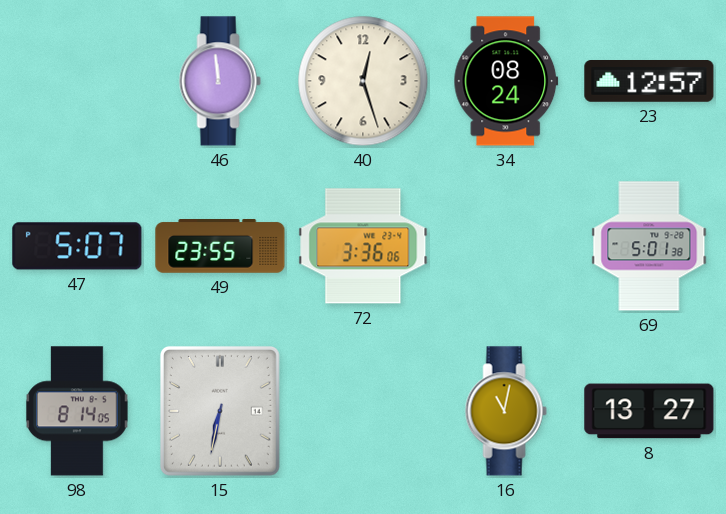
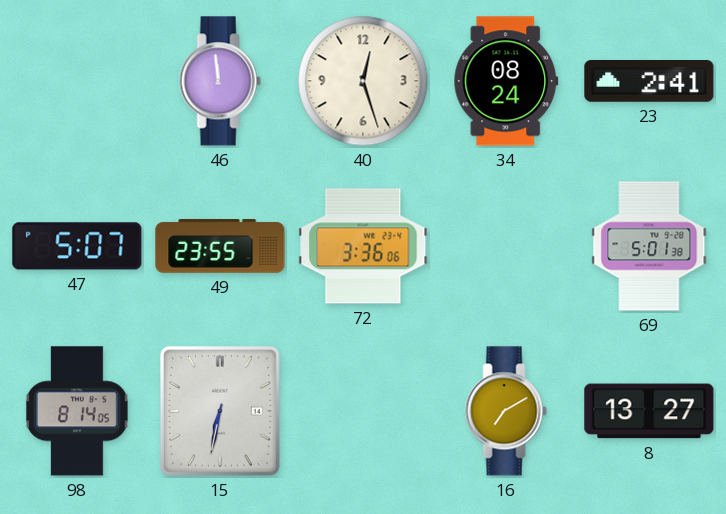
23: 12:57 -> 2:41 (649, 82)
16: 11:02 -> 7:10 (506, 411)
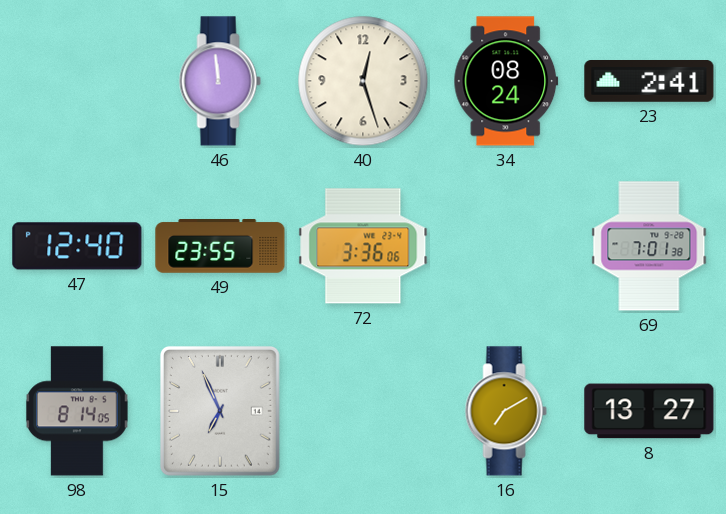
47: 5:07 -> 12:40 (77, 246)
69: 5:01 -> 7:01 (649, 246)
15: 6:32 -> 6:56 (220, 411)
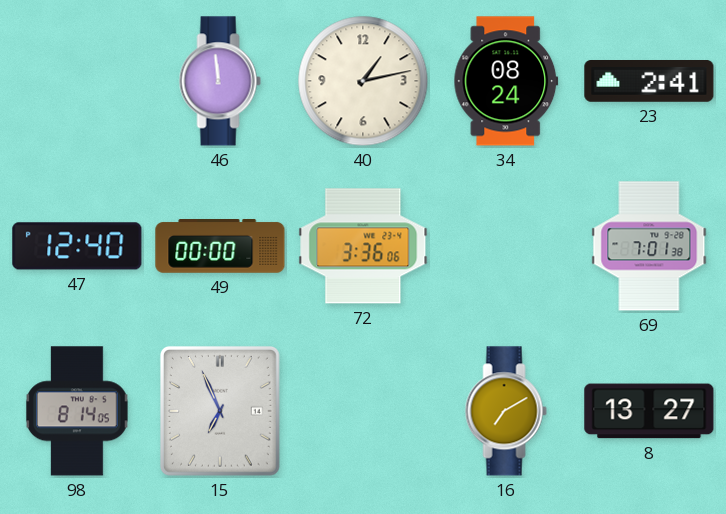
40: 12:27 -> 1:13 (363, 81)
49: 23:55 -> 00:00 (220, 247)
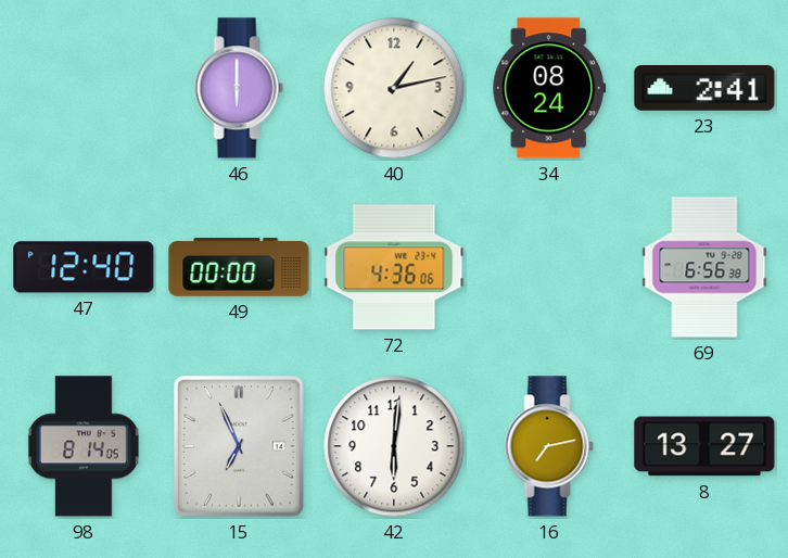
46: 11:59 -> 6:00 (239, 88)
72: 3:36 -> 4:36 (394, 267)
69: 7:01 -> 6:56 (704, 267)
42: none -> 6:01 (394, 446)
16: 7:10 -> 7:13 (549, 446)
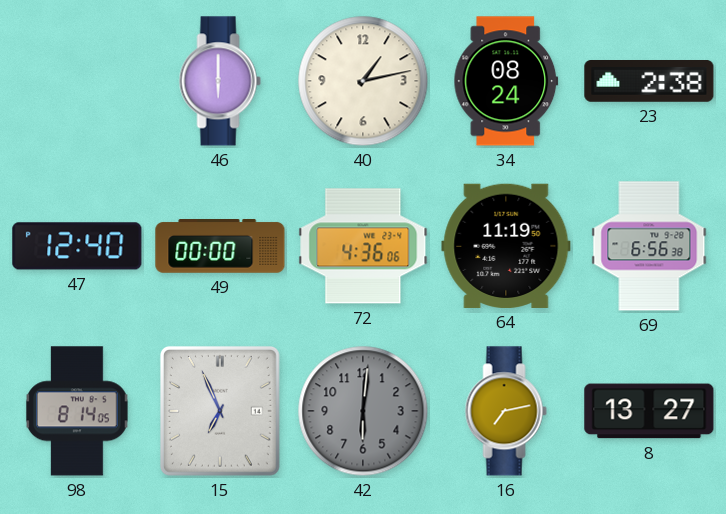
23: 2:41 -> 2:38 (649, 82)
64: none -> 11:19 (506, 246)
42 dial: white -> grey (363, 411)
